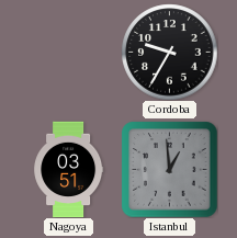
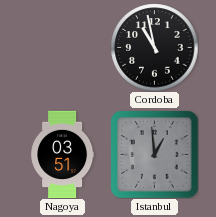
Cordoba: 9:35 -> 10:58 (154, 47)
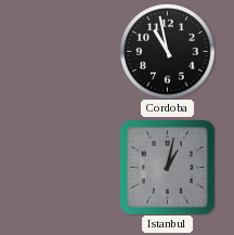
Nagoya: 03:51 -> none (63, 154)
Istanbul: 12:59 -> 1:02 (167, 167)
